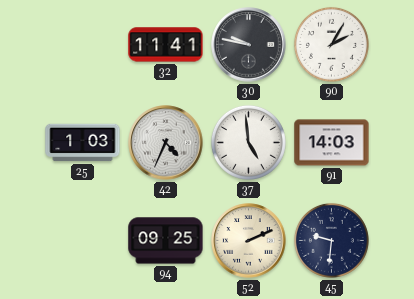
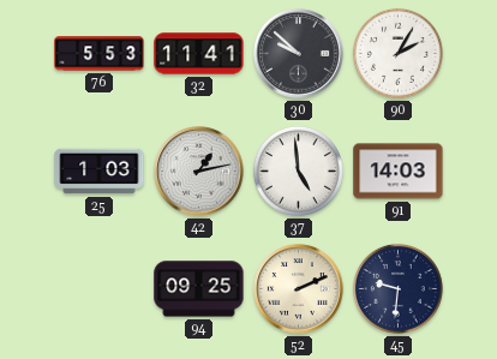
76: none -> 5:53 (100, 54)
30: 9:47 -> 9:52 (299, 54)
42: 4:34 -> 1:13 (199, 172)
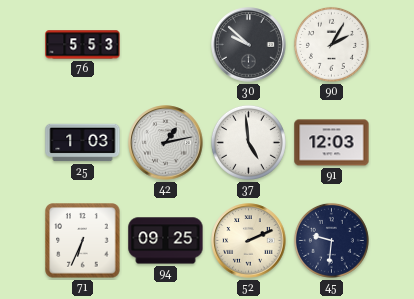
32: 11:41 -> none (199, 54)
91: 14:03 -> 12:03 (332, 143)
71: none -> 6:34 (83, 241)
